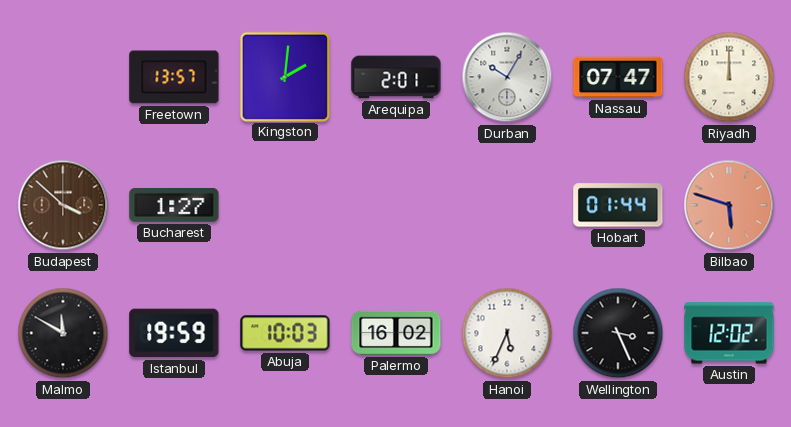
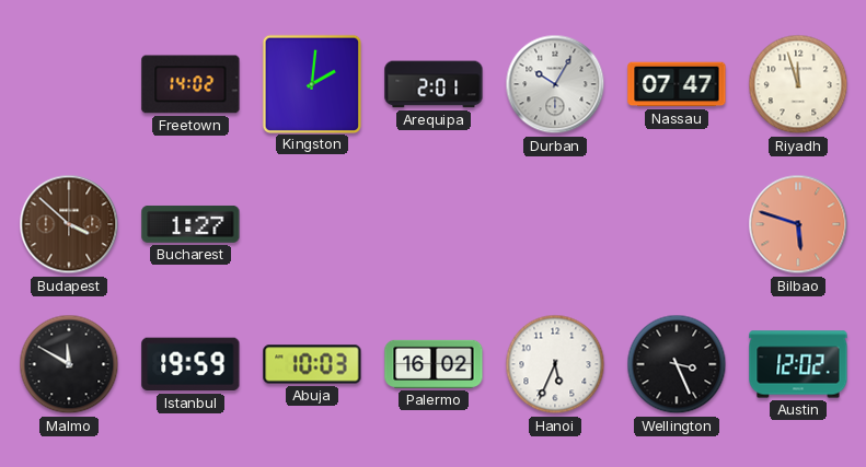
Freetown: 13:57 -> 14:02 (190, 84)
Riyadh: 12:00 -> 11:57 (798, 84)
Hobart: 01:44 -> none (618, 205)
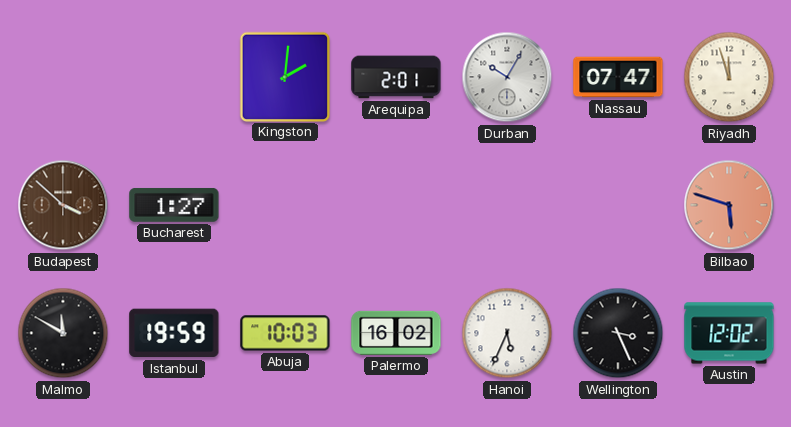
Freetown: 14:02 -> none (190, 84)
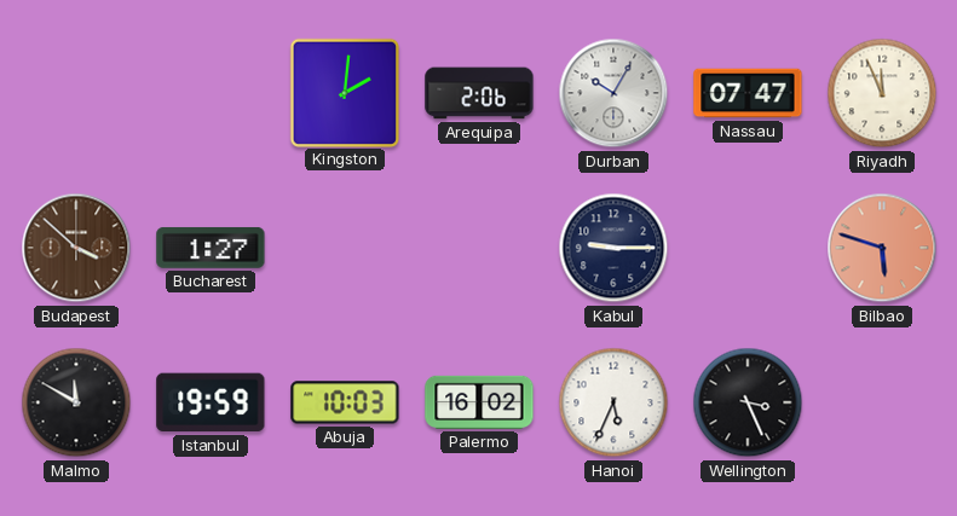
Arequipa: 2:01 -> 2:06 (479, 93)
Riyadh: 11:57 -> 11:56 (882, 93)
Kabul: none -> 9:15 (613, 248)
Austin: 12:02 -> none (729, 333)
